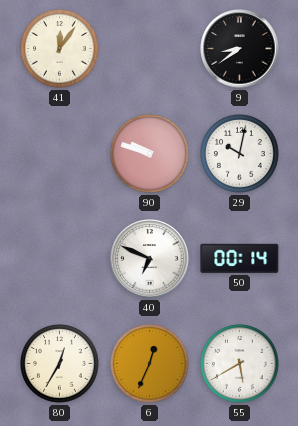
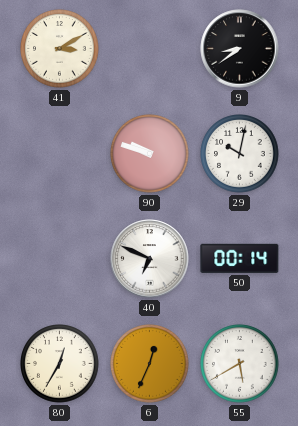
41: 12:06 -> 3:10 (60, 49)
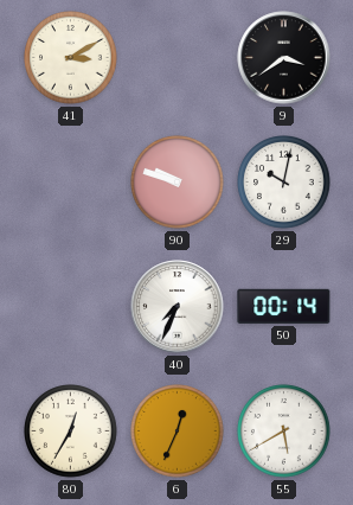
9: 8:39 -> 3:39 (284, 58)
40: 6:49 -> 7:34 (178, 307)
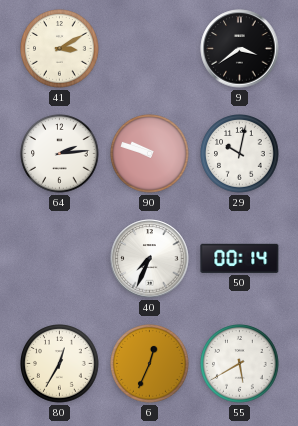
64: none -> 2:14 (60, 154)
